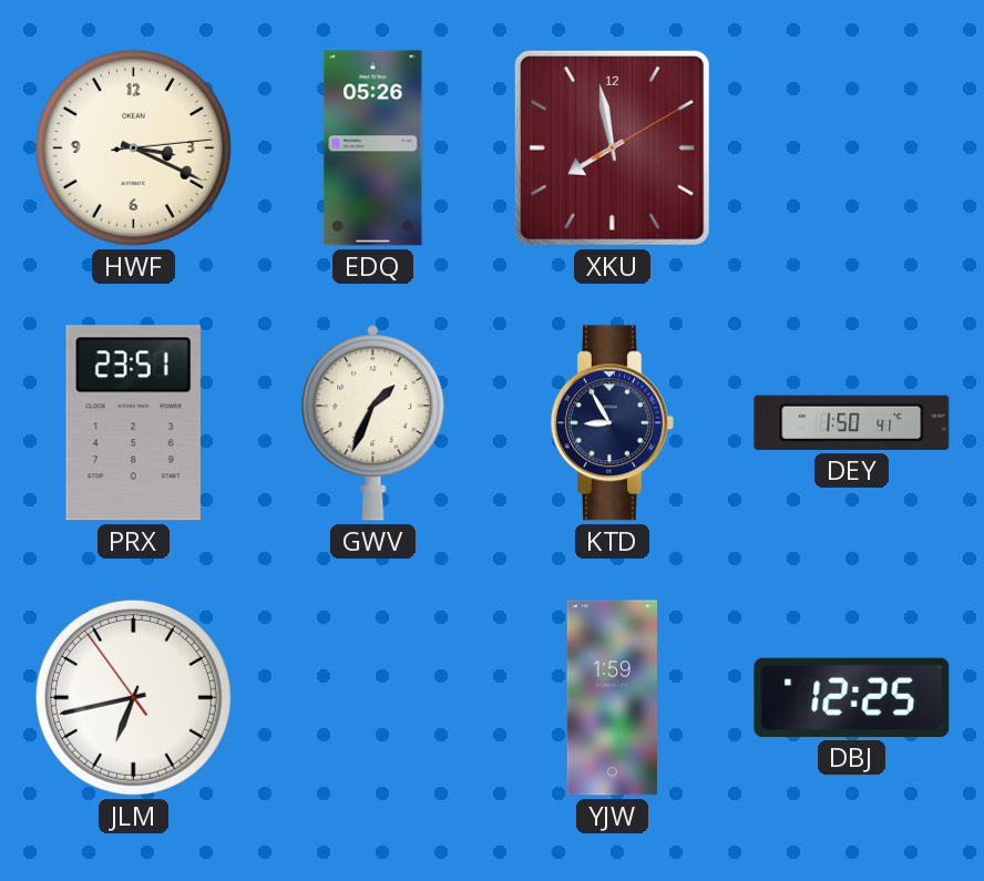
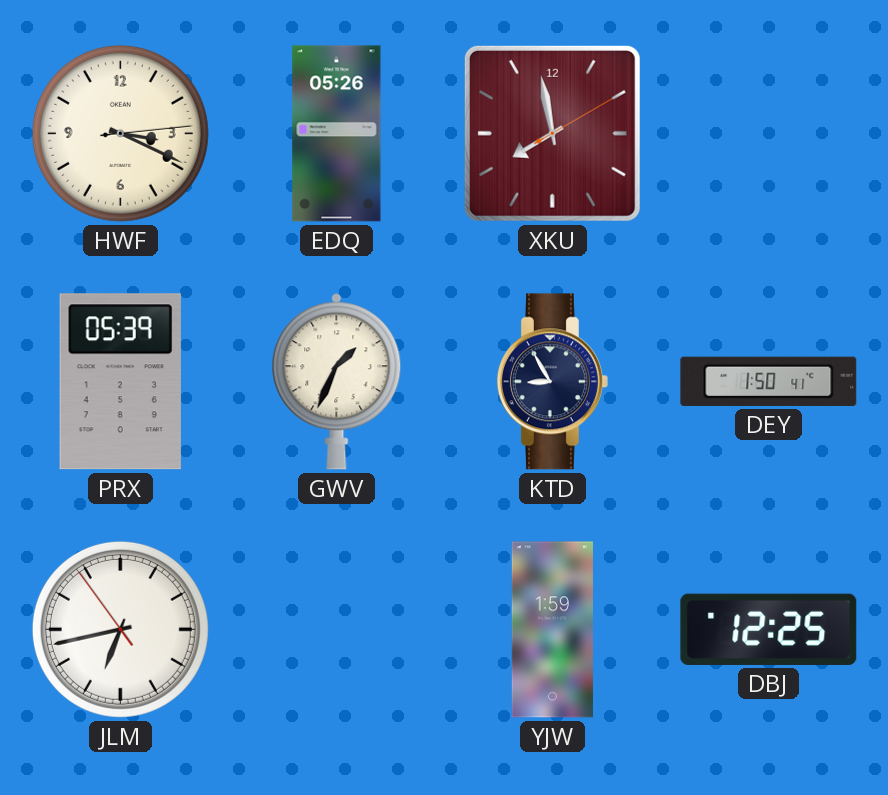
PRX: 23:51 -> 05:39 (120, 382)
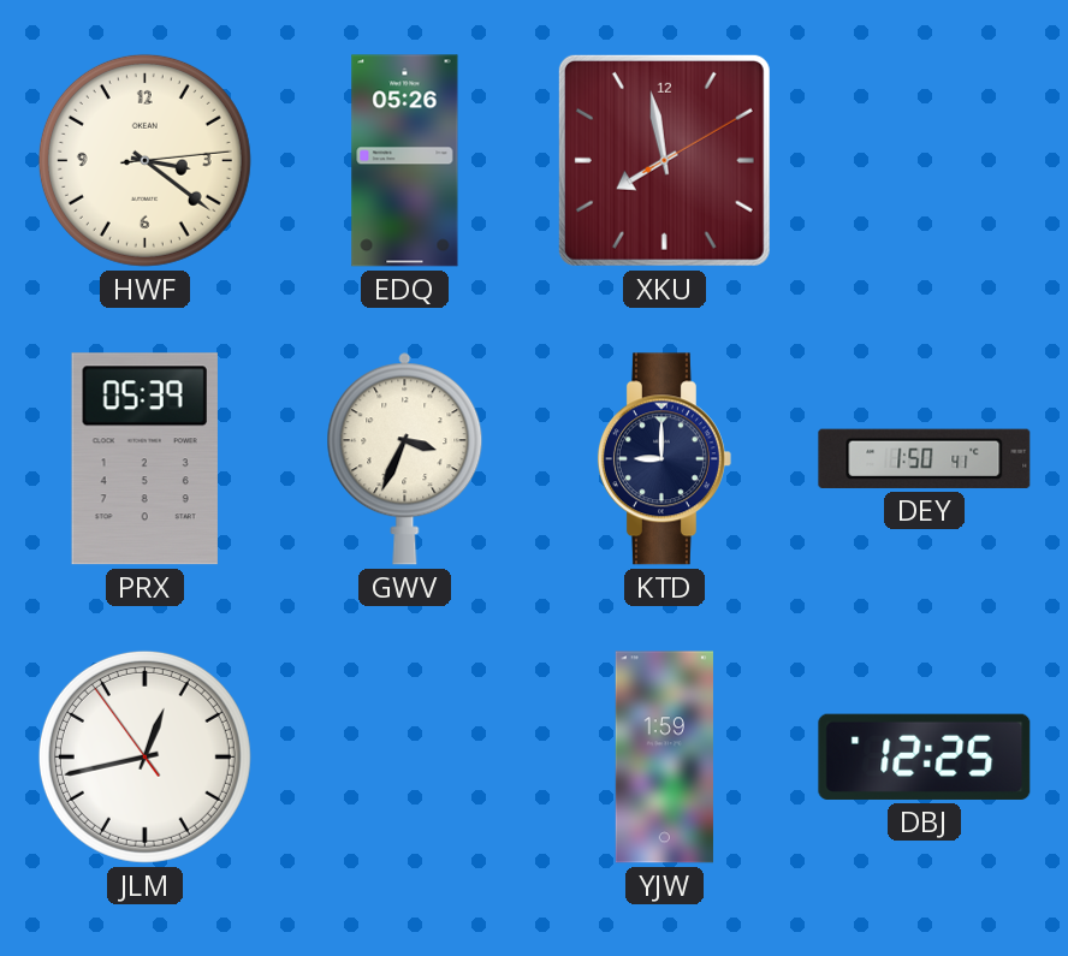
HWF: 3:19 -> 3:21 (144, 160)
GWV: 1:34 -> 3:34 (405, 459)
KTD: 8:55 -> 9:00 (664, 459)
JLM: 6:42 -> 12:42 (144, 756)
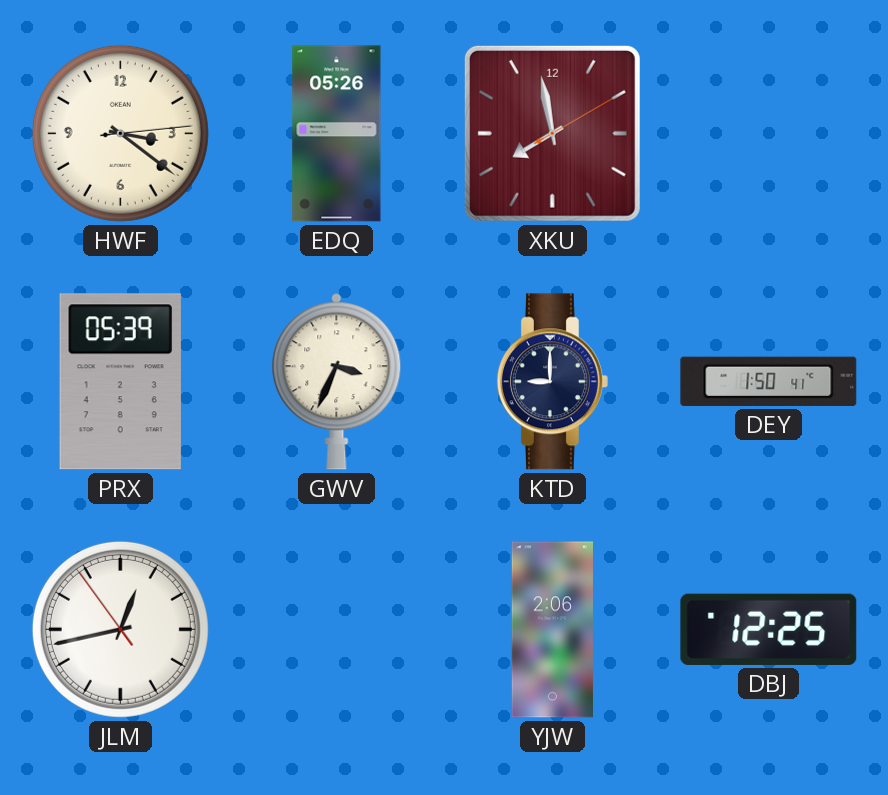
YJW: 1:59 -> 2:06 (552, 630)
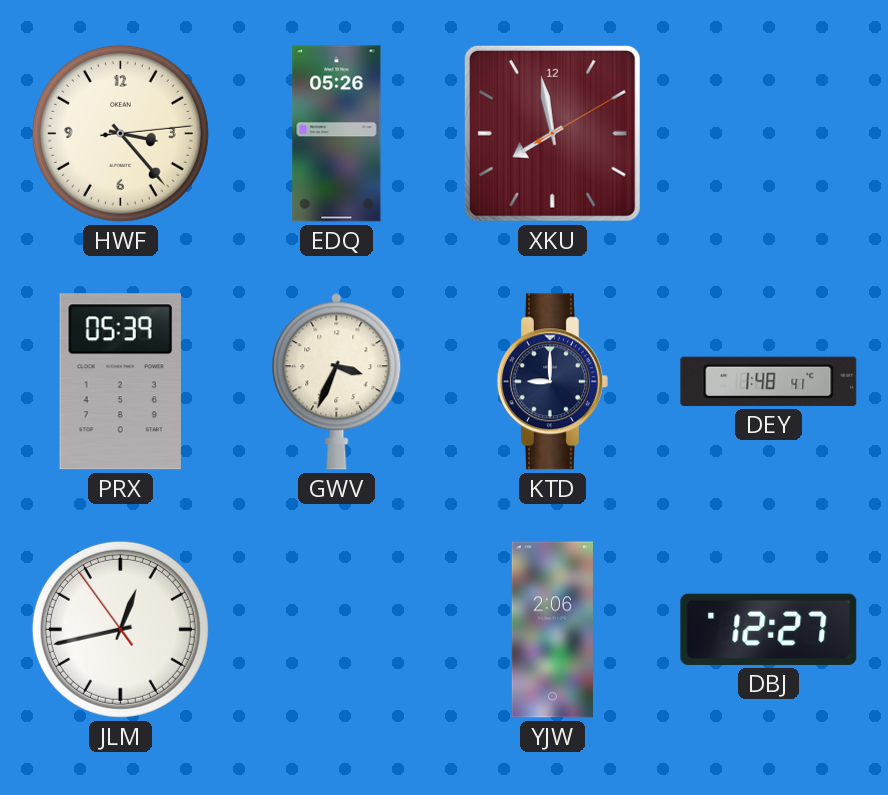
HWF: 3:21 -> 3:23 (120, 133)
DEY: 1:50 -> 1:48 (769, 381)
DBJ: 12:25 -> 12:27 (769, 629)
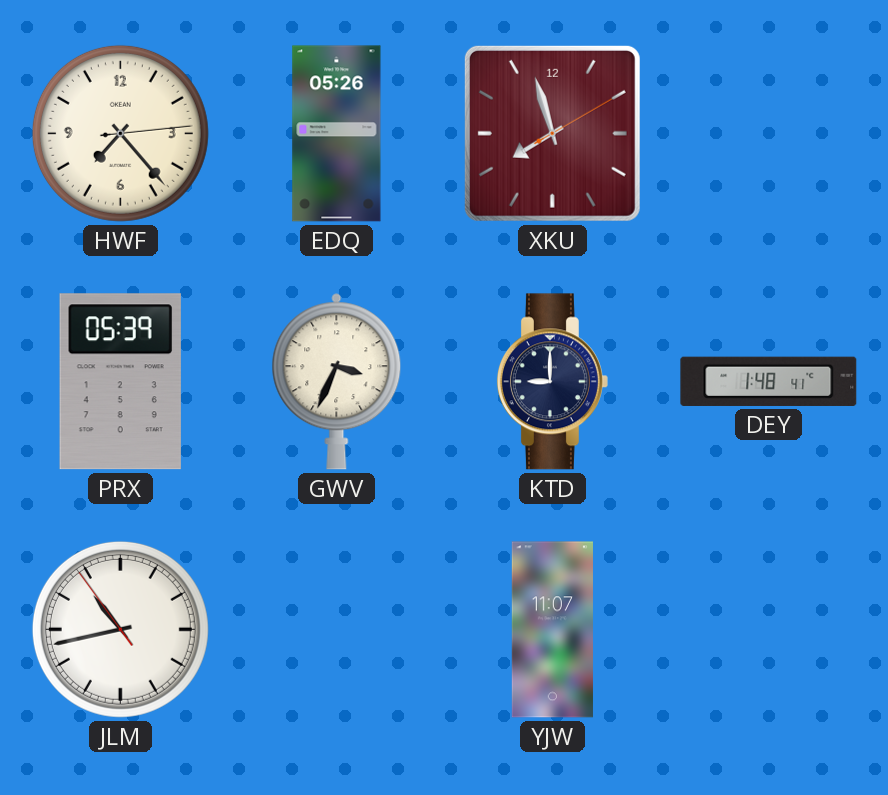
HWF: 3:23 -> 7:23 (120, 133)
XKU: 7:58 -> 7:57 (552, 133)
JLM: 12:42 -> 10:42 (120, 629)
YJW: 2:06 -> 11:07 (552, 630)
DBJ: 12:27 -> none (769, 629)
